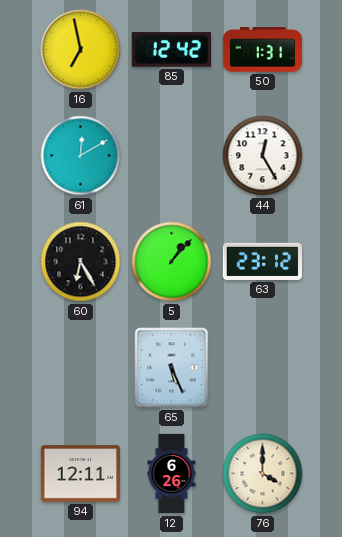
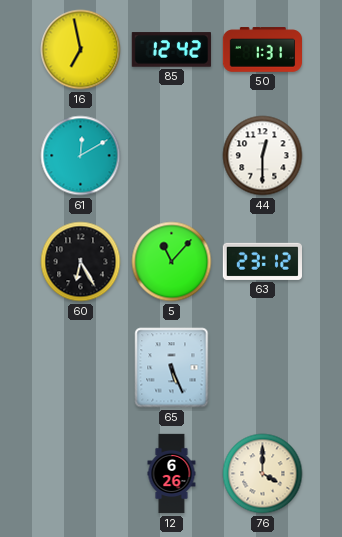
44: 12:25 -> 12:30 (263, 156)
5: 1:07 -> 11:07 (172, 262)
94: 12:11 -> none (80, 474)
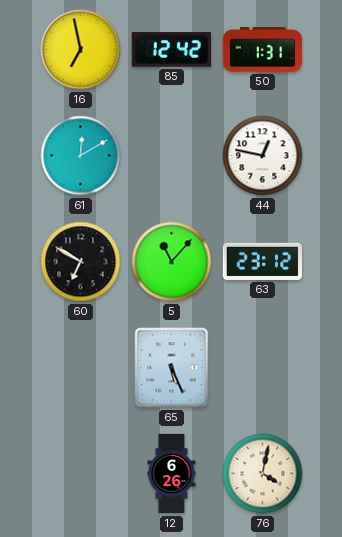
44: 12:30 -> 12:47 (263, 156)
60: 6:25 -> 6:50 (81, 262)
76: 4:00 -> 4:02 (263, 474)
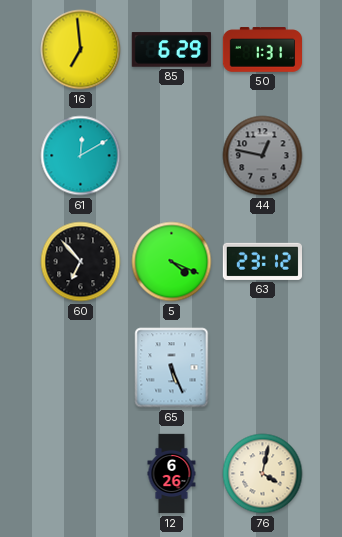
16: 6:58 -> 6:59 (81, 50)
85: 12:42 -> 6:29 (171, 50)
44 dial: white -> grey (263, 156)
60: 6:50 -> 6:53 (81, 262)
5: 11:07 -> 4:19 (172, 262)
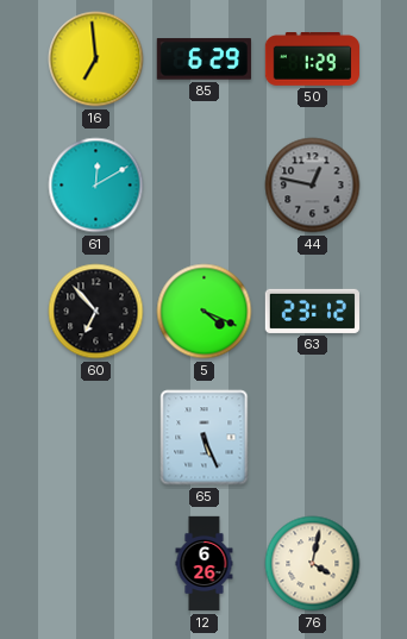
50: 1:31 -> 1:29 (313, 59)
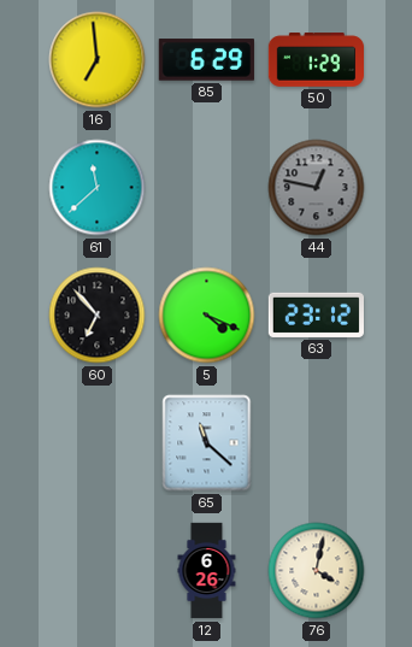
61: 12:10 -> 11:38 (98, 188)
65: 5:26 -> 11:22 (207, 443)
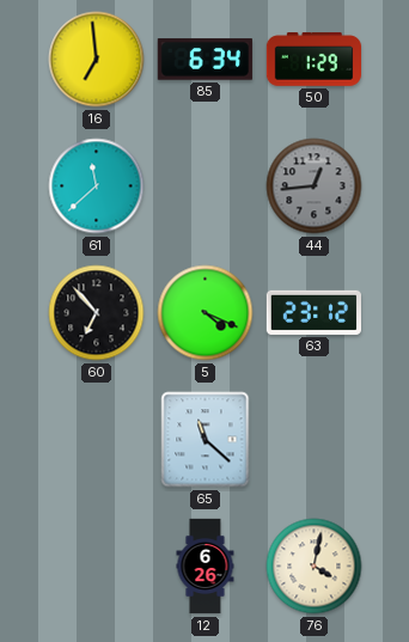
85: 6:29 -> 6:34 (204, 60)
44: 12:47 -> 12:44 (315, 187)
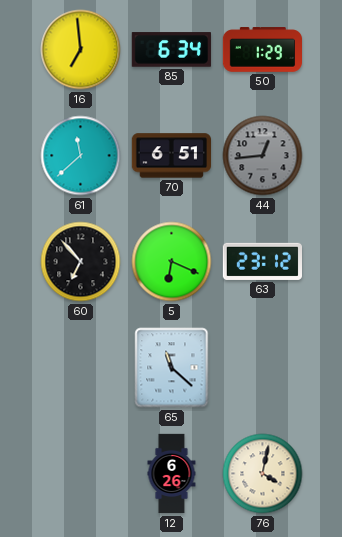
70: none -> 6:51 (171, 156)
5: 4:19 -> 6:19 (172, 262)
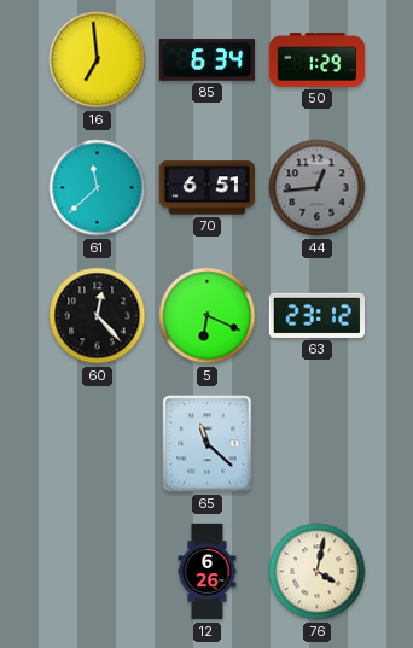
60: 6:53 -> 12:23 (98, 316)
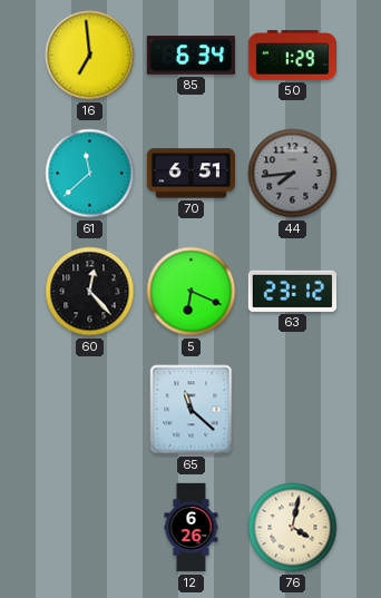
44: 12:44 -> 7:44 (293, 174)
